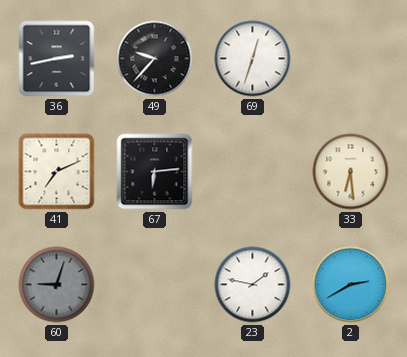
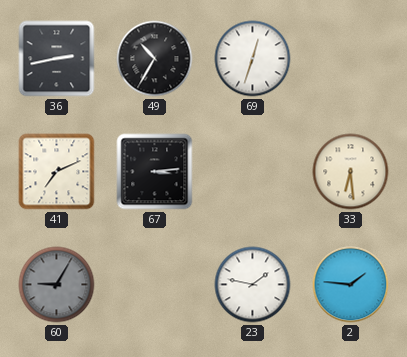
49: 9:37 -> 10:35 (155, 59)
67: 6:14 -> 3:14 (155, 172)
60: 9:03 -> 9:05 (57, 285)
2: 2:40 -> 1:46 (351, 285)
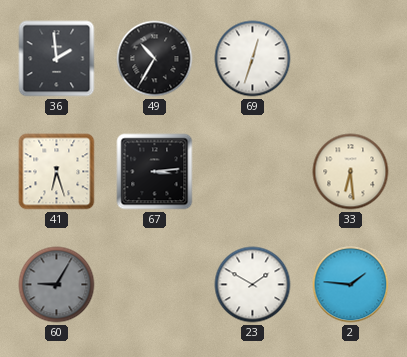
36: 2:43 -> 1:59 (57, 59)
41: 7:11 -> 6:27 (57, 172)
23: 1:47 -> 1:50 (253, 285)
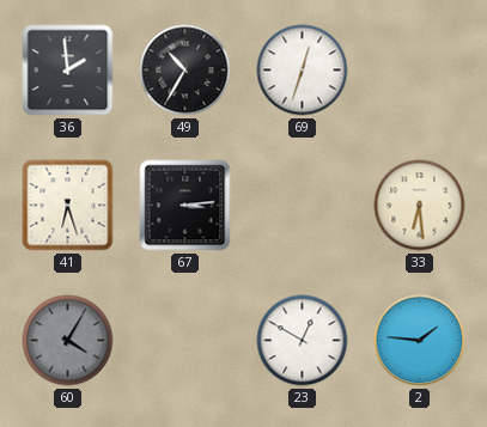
60: 9:05 -> 4:05 (68, 341)
23: 1:50 -> 12:50 (303, 341)
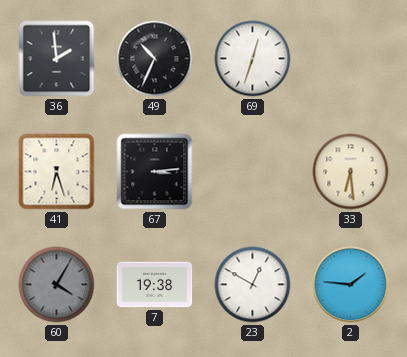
49: 10:35 -> 10:34 (155, 59)
7: none -> 19:38 (155, 285)
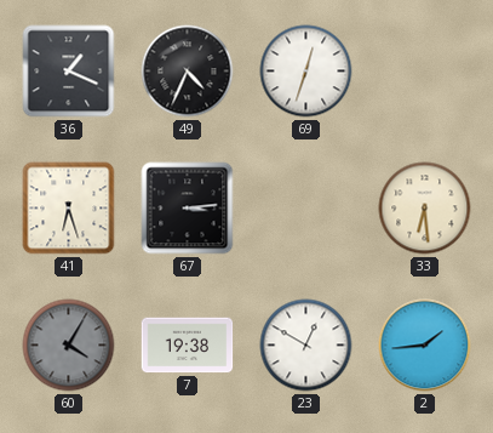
36: 1:59 -> 1:19 (69, 72)
49: 10:34 -> 4:34 (188, 72)
2: 1:46 -> 1:44 (425, 346)
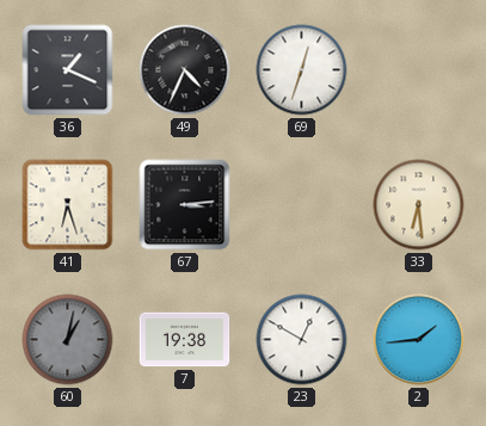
60: 4:05 -> 1:02 (68, 340)
